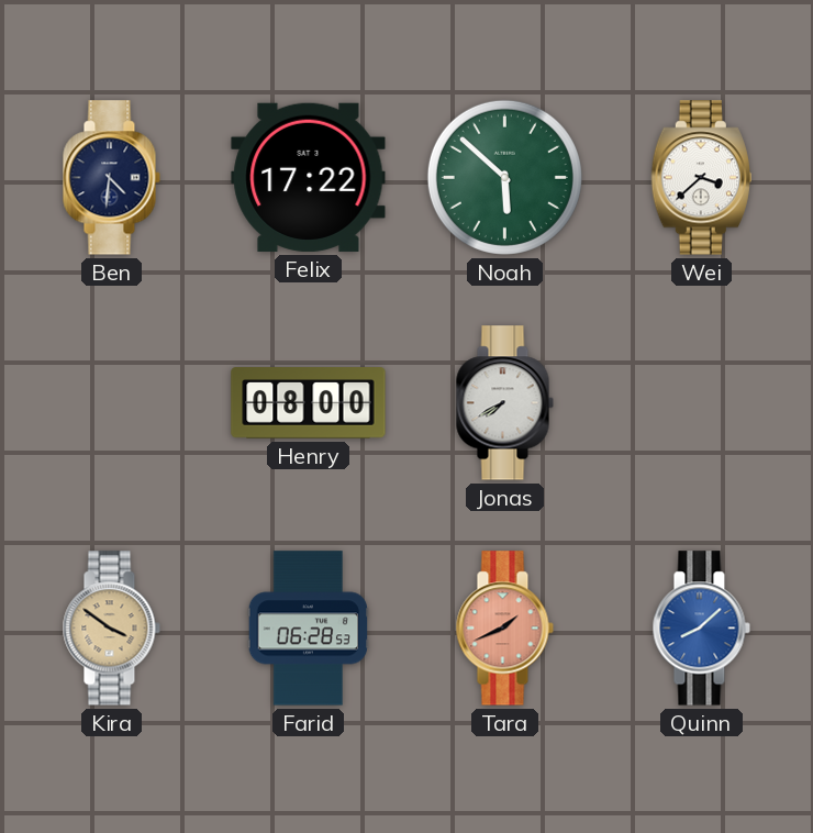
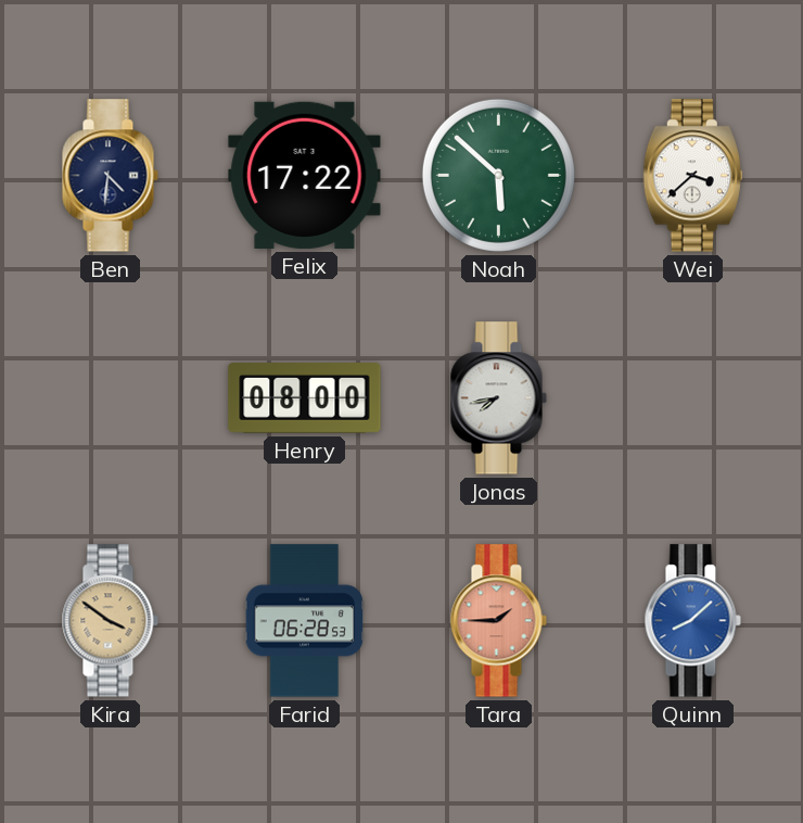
Jonas: 7:40 -> 7:43 (498, 398)
Tara: 1:41 -> 1:45 (498, 621)
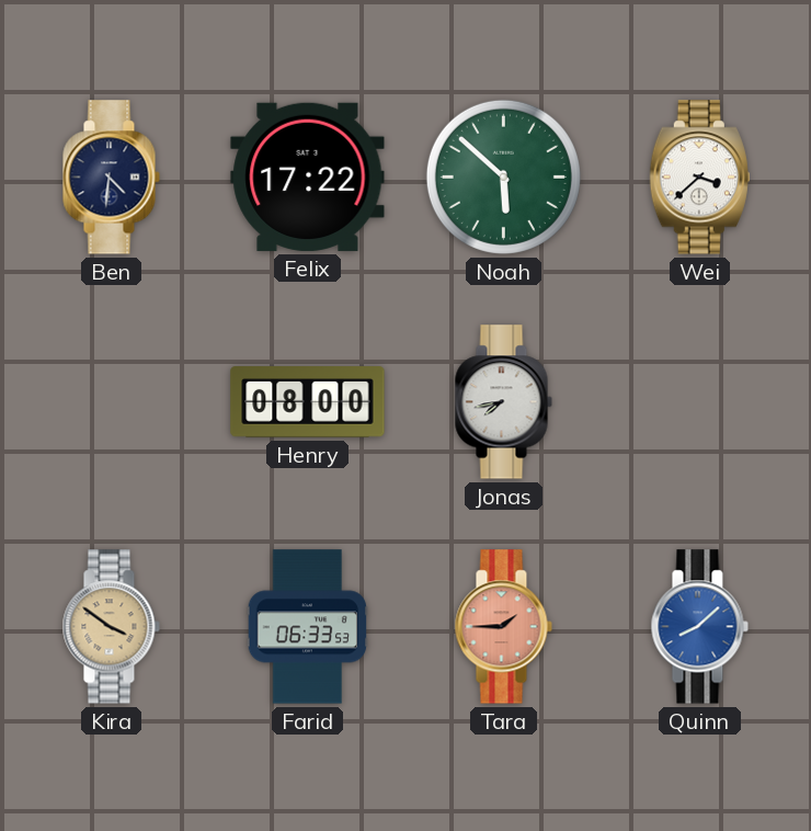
Farid: 06:28 -> 06:33 (307, 627)
